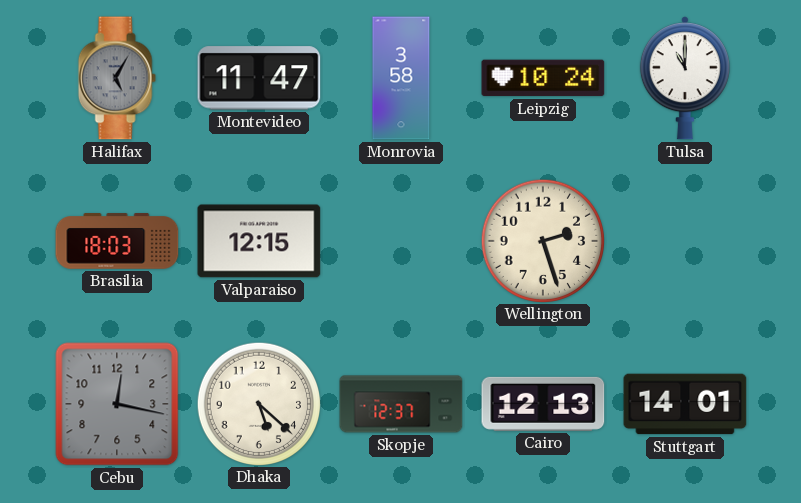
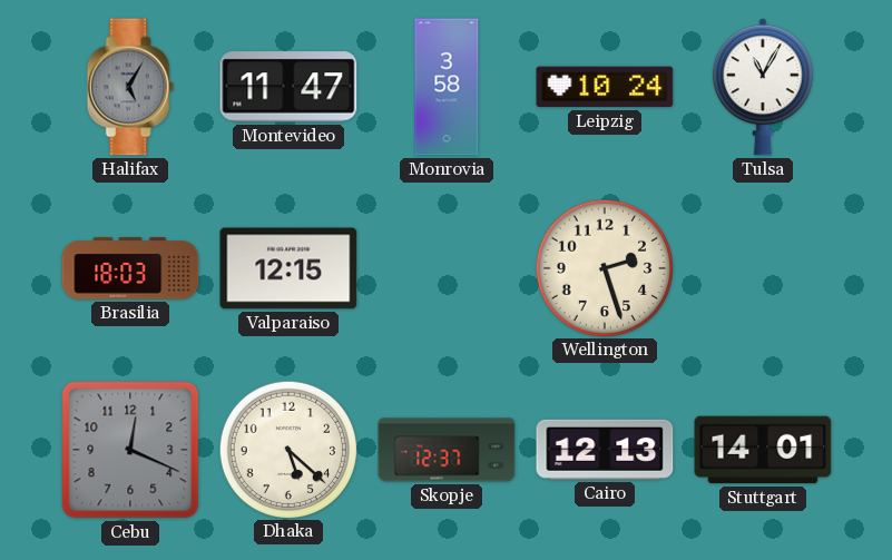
Tulsa: 11:00 -> 11:05 (763, 87)
Cebu: 12:17 -> 12:19 (130, 450)
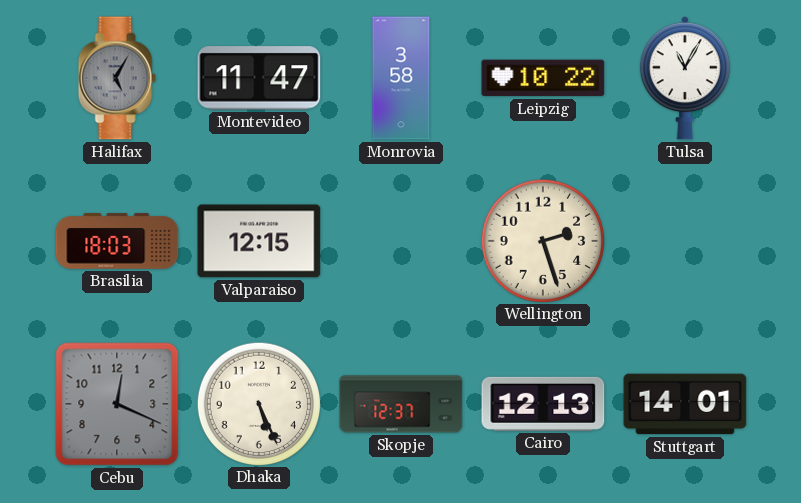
Leipzig: 10:24 -> 10:22 (543, 78)
Dhaka: 5:22 -> 5:26 (258, 403)
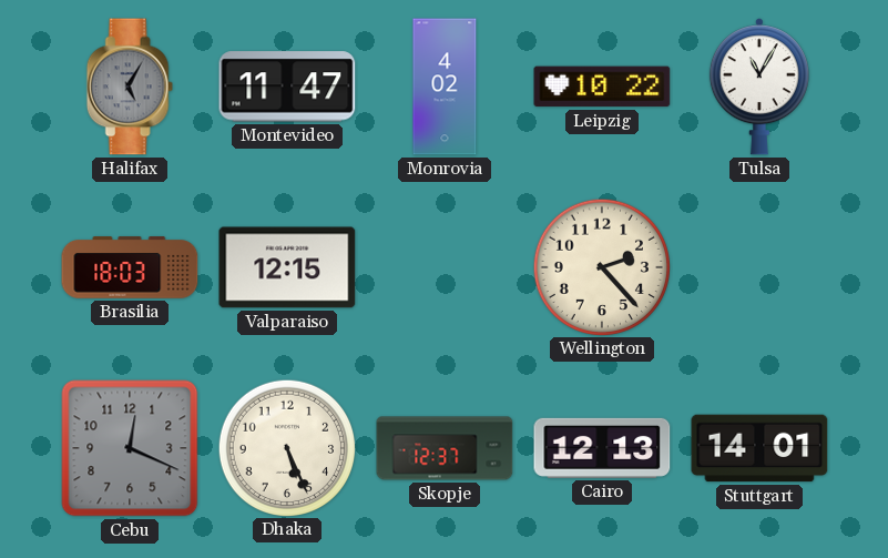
Monrovia: 3:58 -> 4:02 (445, 87)
Wellington: 2:27 -> 2:23 (601, 266)
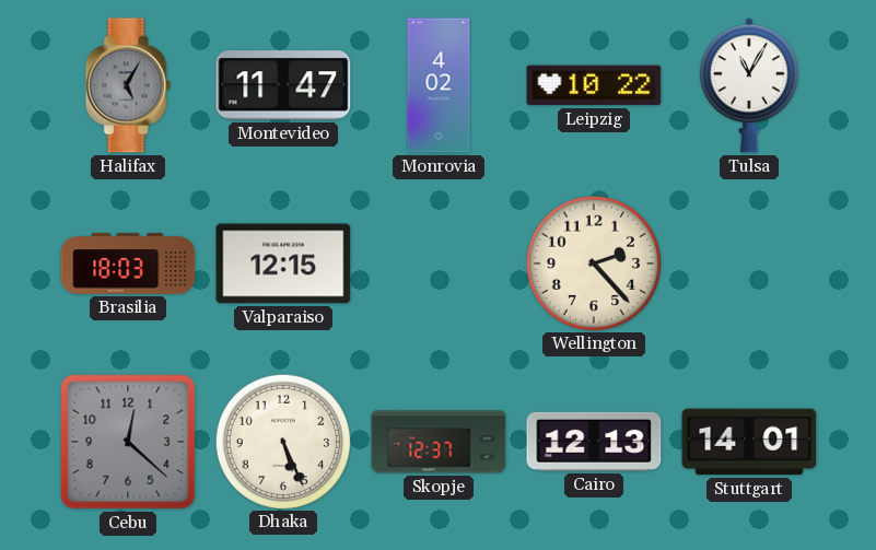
Cebu: 12:19 -> 12:22 (128, 442)
